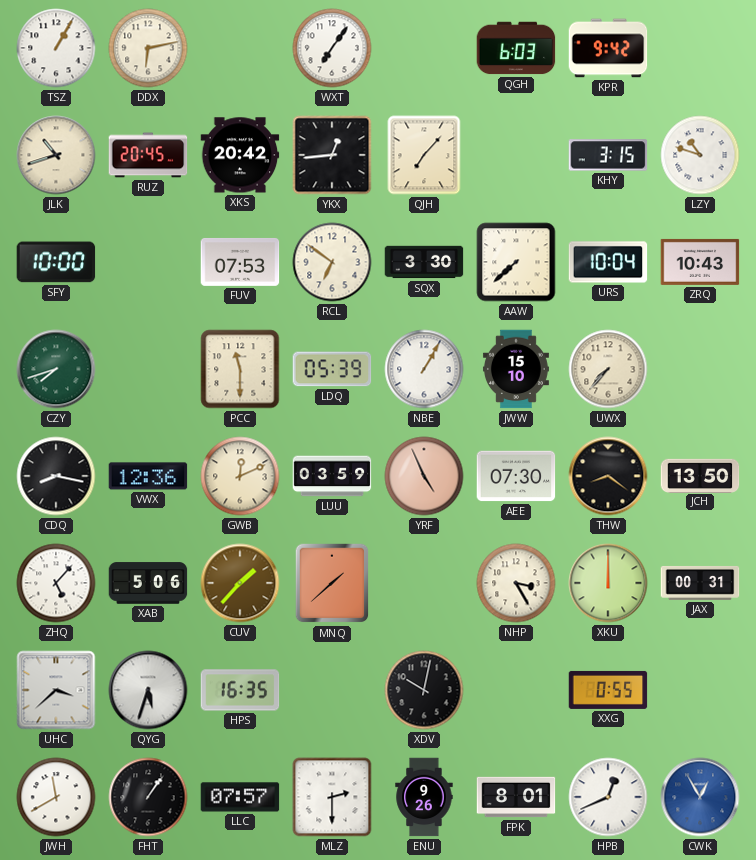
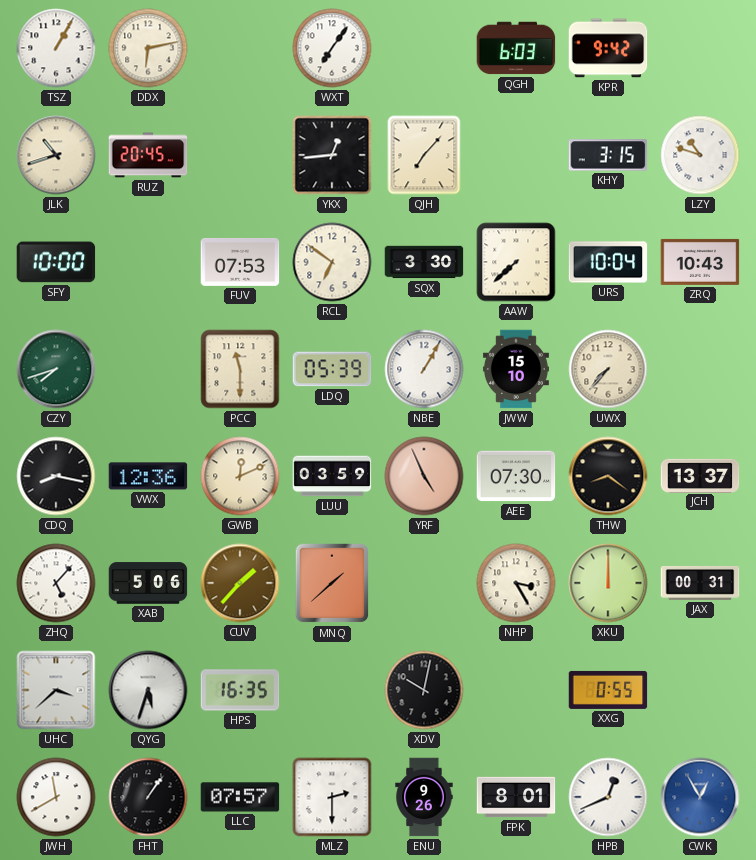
XKS: 20:42 -> none (240, 155)
JCH: 13:50 -> 13:37 (700, 475)
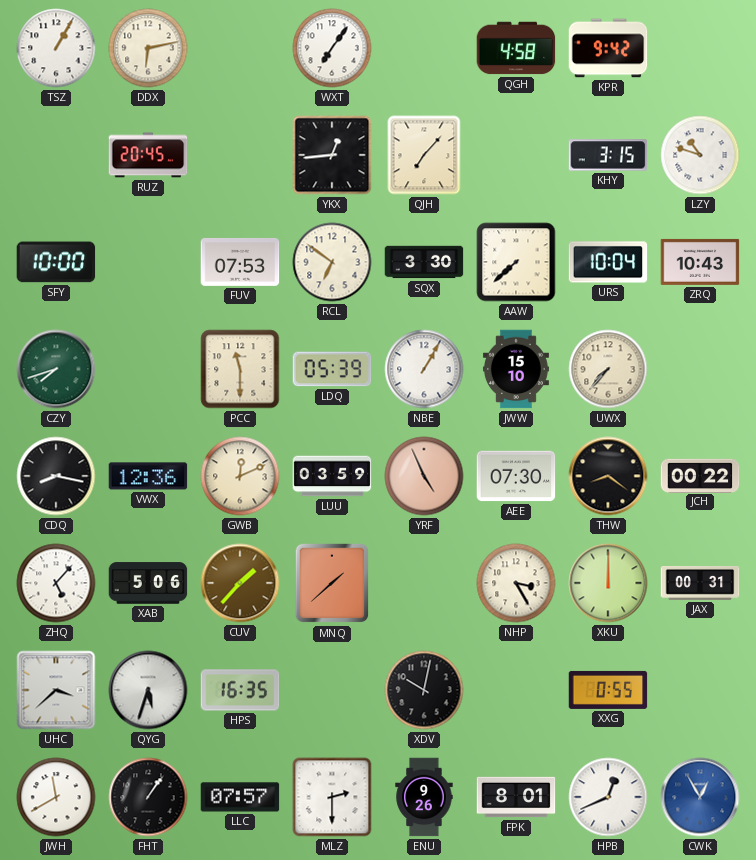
QGH: 6:03 -> 4:58 (516, 48)
JLK: 10:42 -> none (56, 155)
JCH: 13:37 -> 00:22 (700, 475)
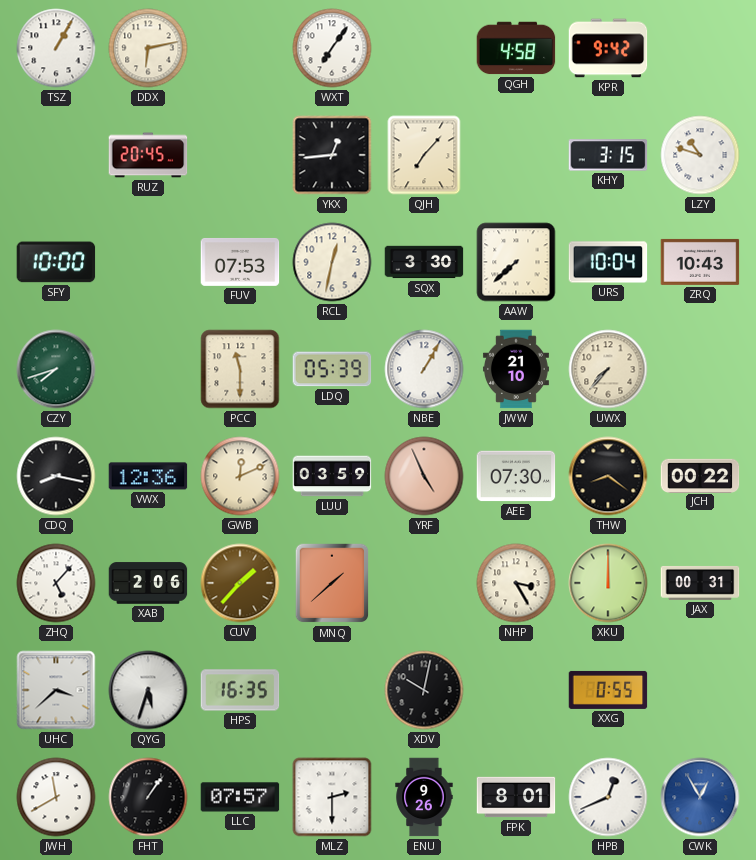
RCL: 6:51 -> 12:32 (332, 262)
JWW: 15:10 -> 21:10 (516, 369)
XAB: 5:06 -> 2:06 (148, 583)
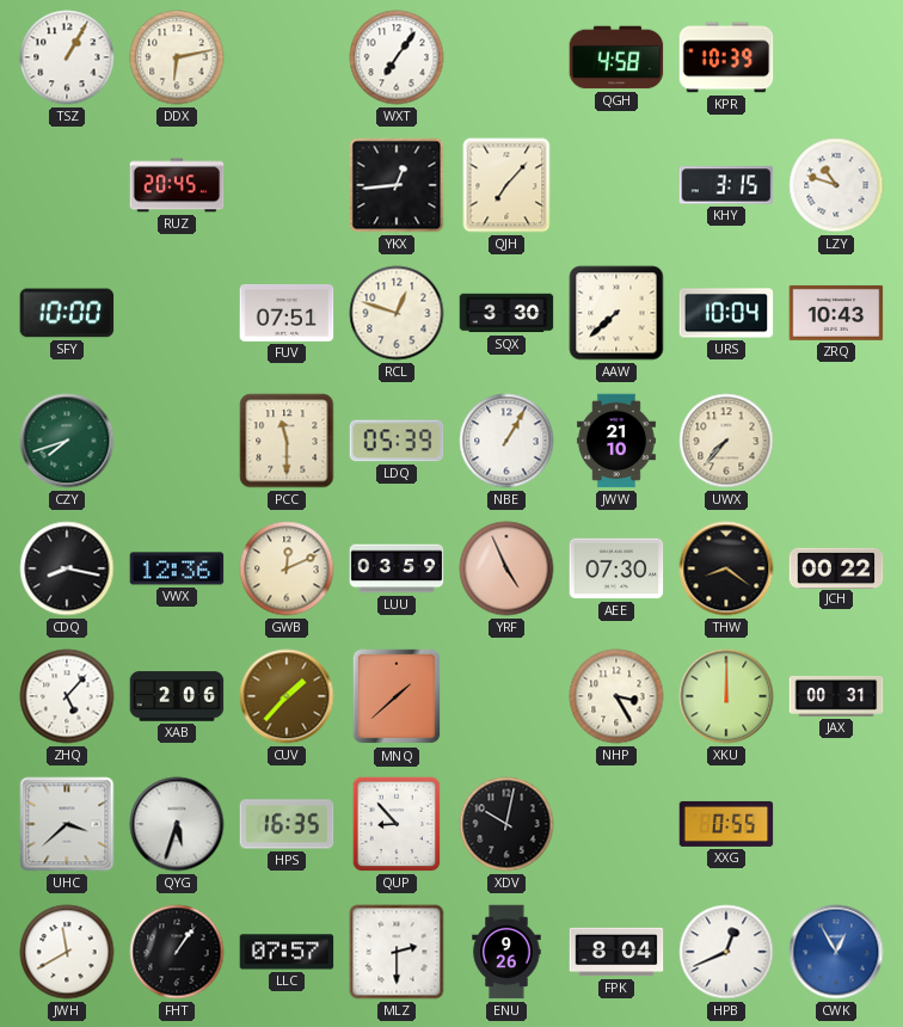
KPR: 9:42 -> 10:39 (726, 57)
FUV: 07:53 -> 07:51 (287, 313)
RCL: 12:32 -> 12:48 (397, 313)
QUP: none -> 8:53 (397, 824)
FPK: 8:01 -> 8:04 (616, 952)
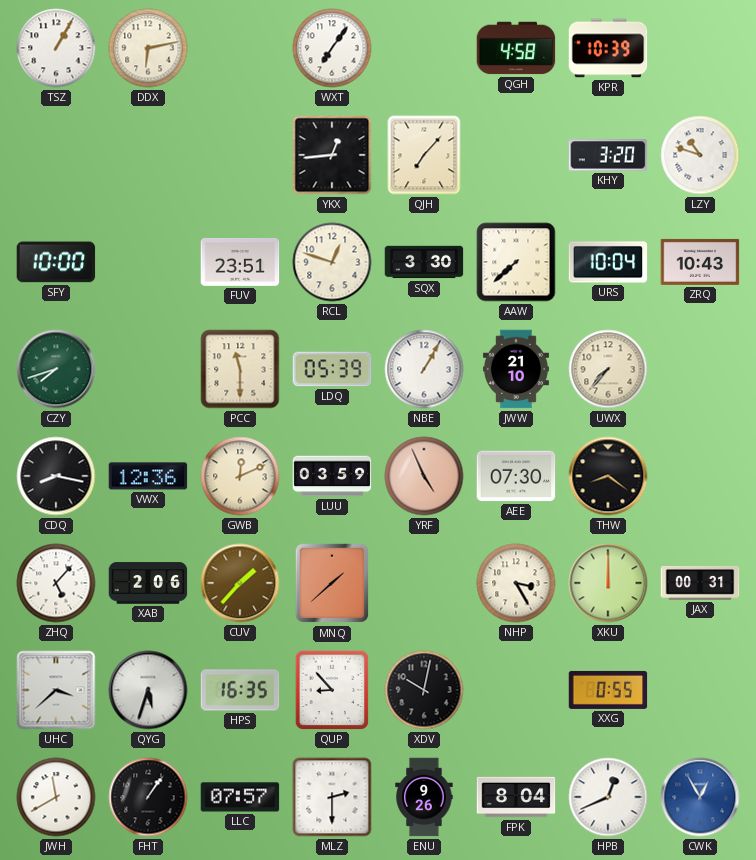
RUZ: 20:45 -> none (177, 185)
KHY: 3:15 -> 3:20 (608, 155)
FUV: 07:51 -> 23:51 (240, 262)
JCH: 00:22 -> none (836, 567)
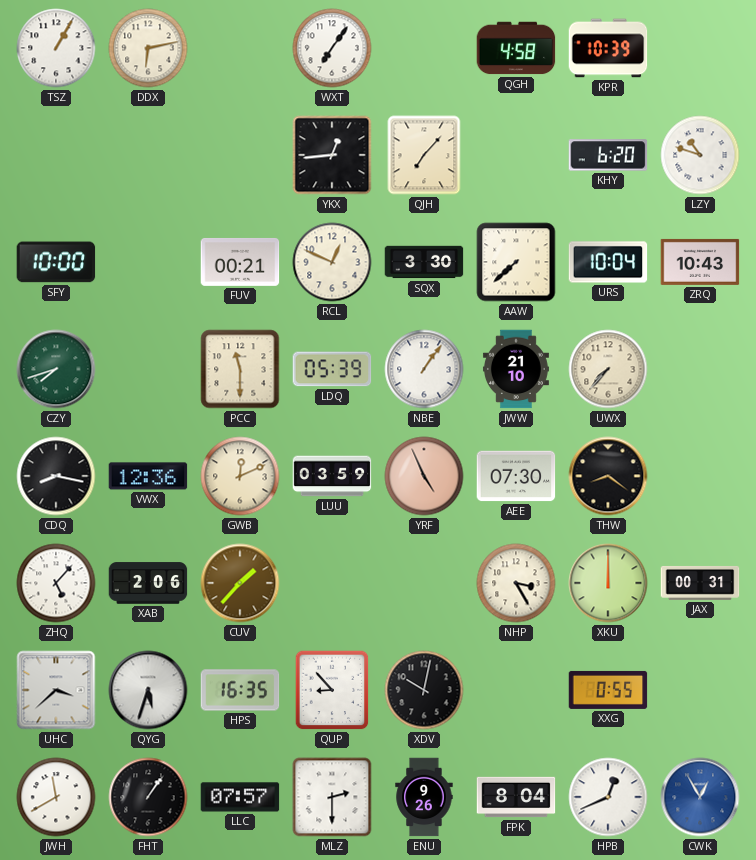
KHY: 3:20 -> 6:20 (608, 155)
FUV: 23:51 -> 00:21 (240, 262)
RCL: 12:48 -> 12:49 (332, 262)
NBE: 1:05 -> 1:06 (424, 369)
MNQ: 1:38 -> none (332, 583)
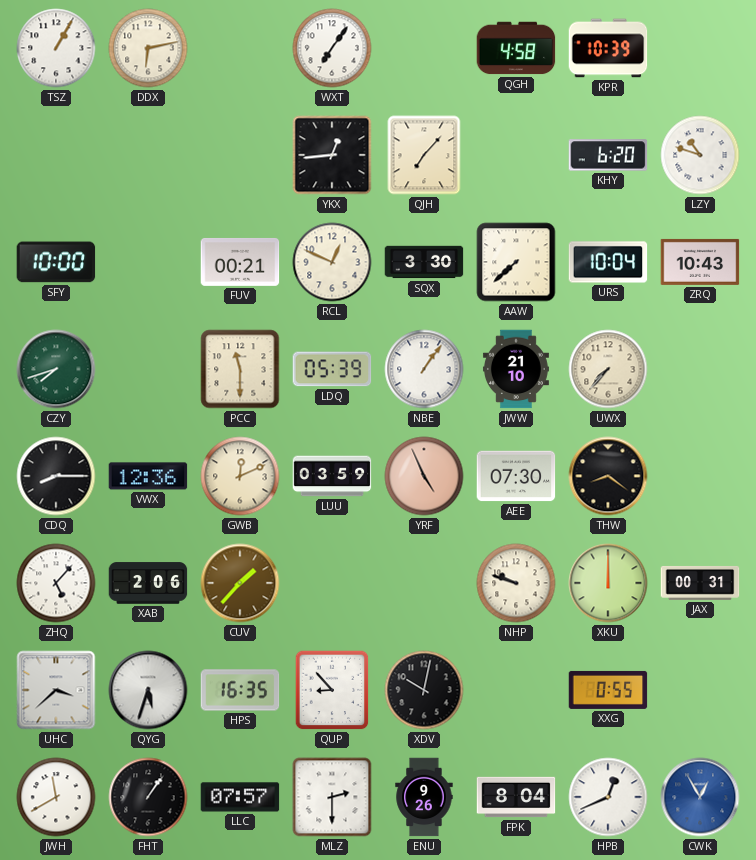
CDQ: 8:17 -> 8:15 (56, 476)
NHP: 3:25 -> 9:48 (516, 583)
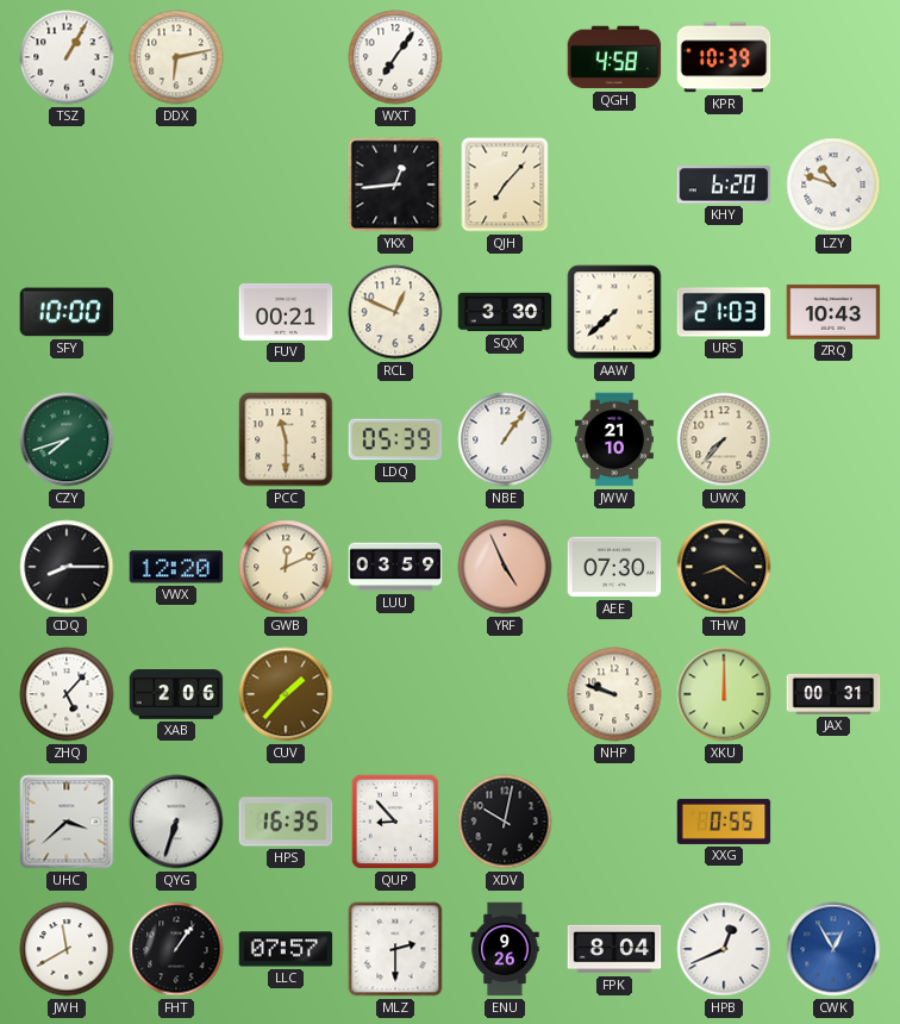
URS: 10:04 -> 21:03 (724, 312)
VWX: 12:36 -> 12:20 (176, 567)
QYG: 5:33 -> 6:33 (176, 822)
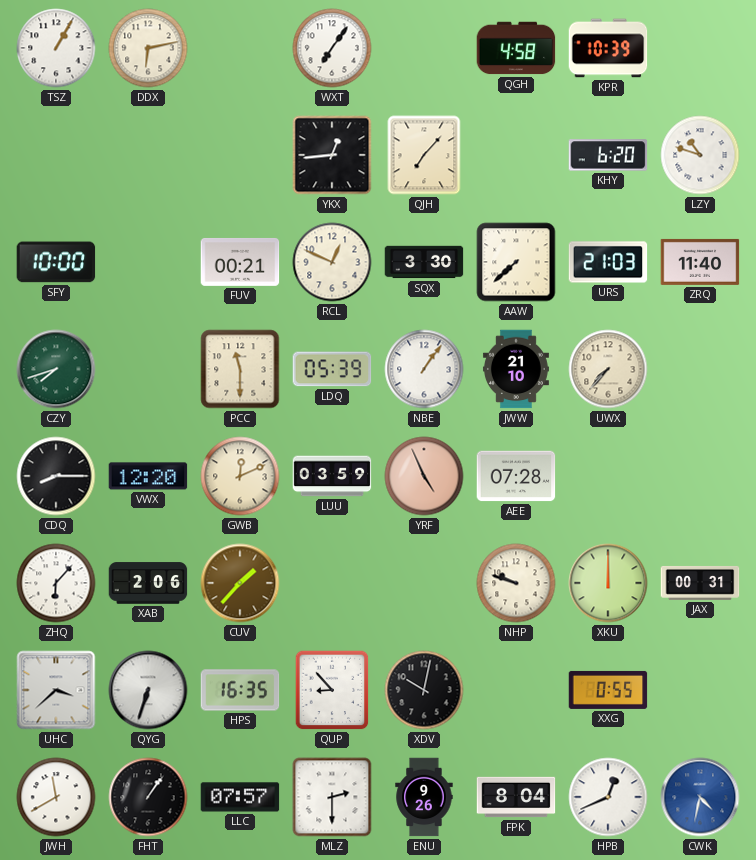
ZRQ: 10:43 -> 11:40 (700, 262)
AEE: 07:30 -> 07:28 (516, 476)
THW: 8:21 -> none (724, 567)
ZHQ: 5:07 -> 6:07 (56, 583)
CWK: 12:55 -> 4:32 (700, 797)
